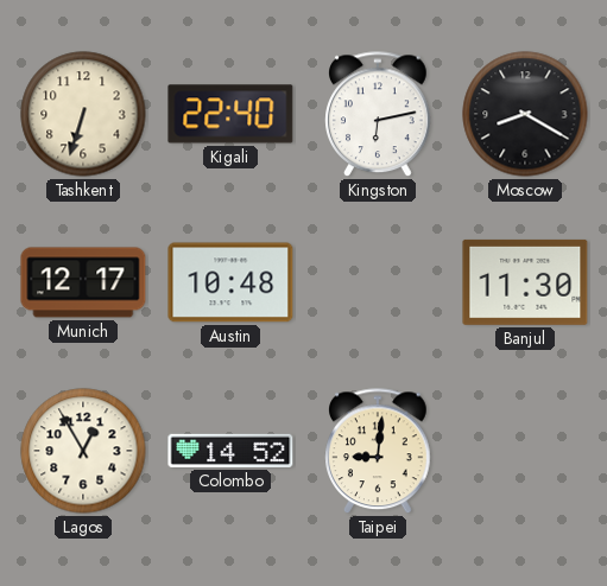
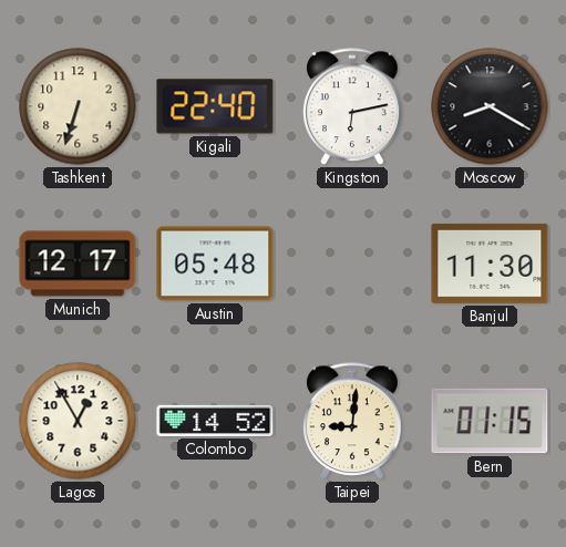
Austin: 10:48 -> 05:48 (215, 264)
Bern: none -> 01:15 (490, 421)
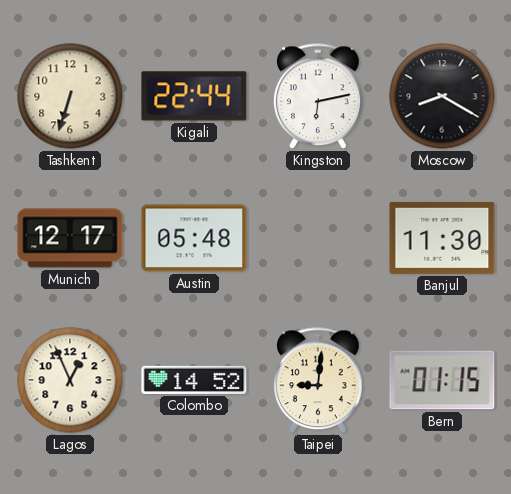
Kigali: 22:40 -> 22:44 (194, 96)
Lagos: 12:55 -> 12:56 (70, 380)
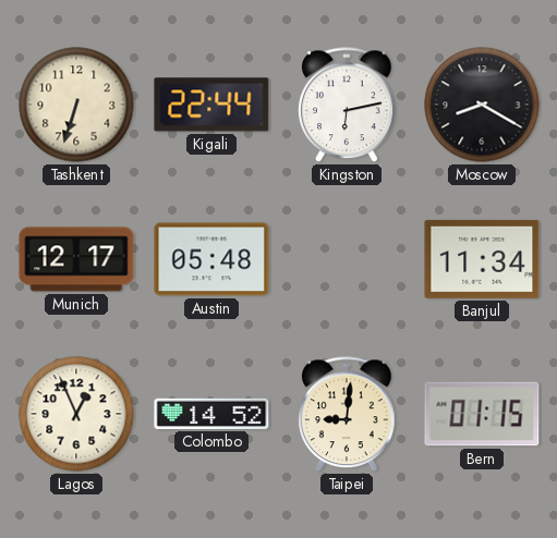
Banjul: 11:30 -> 11:34 (482, 259)
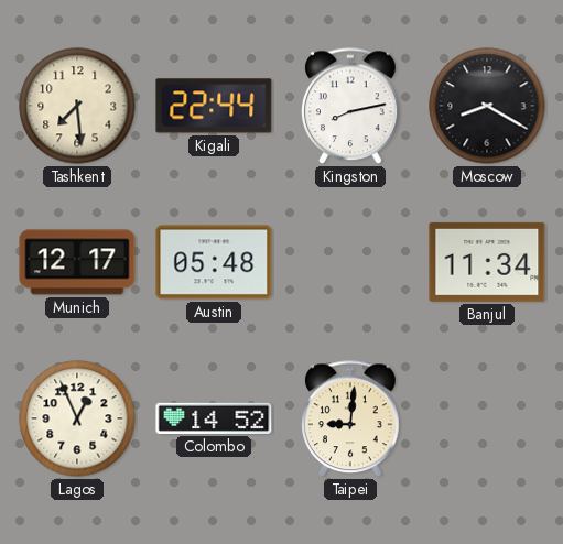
Tashkent: 6:33 -> 7:29 (77, 106)
Kingston: 6:13 -> 8:13 (351, 107)
Bern: 01:15 -> none (482, 414)
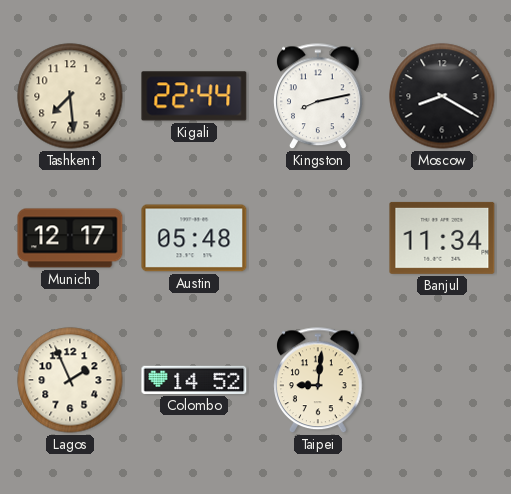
Lagos: 12:56 -> 1:56 (70, 380)
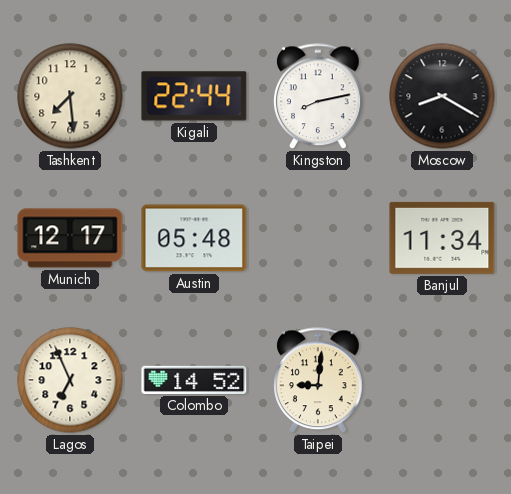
Lagos: 1:56 -> 6:56 (70, 380)
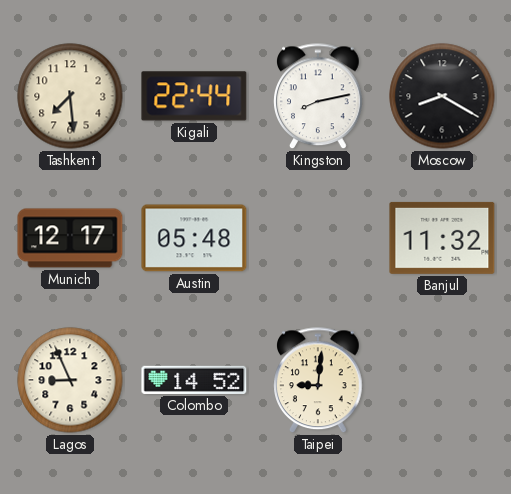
Banjul: 11:34 -> 11:32 (442, 238)
Lagos: 6:56 -> 8:56 (70, 380)
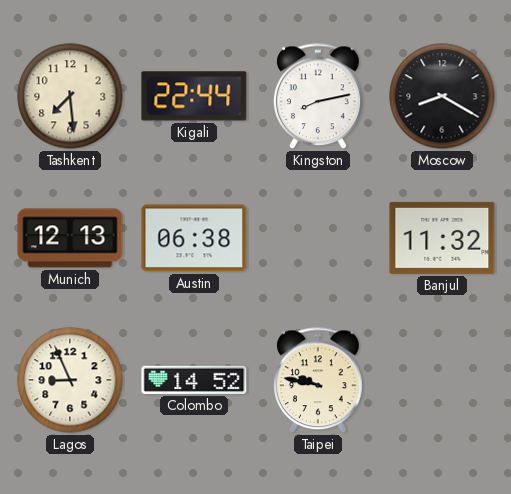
Munich: 12:17 -> 12:13 (70, 238)
Austin: 05:48 -> 06:38 (194, 238)
Taipei: 9:01 -> 9:47 (319, 381)
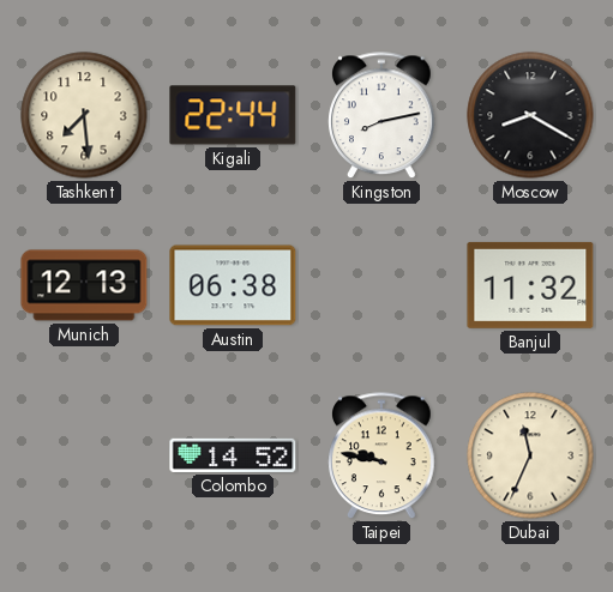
Lagos: 8:56 -> none (70, 380)
Dubai: none -> 11:34 (530, 455)
